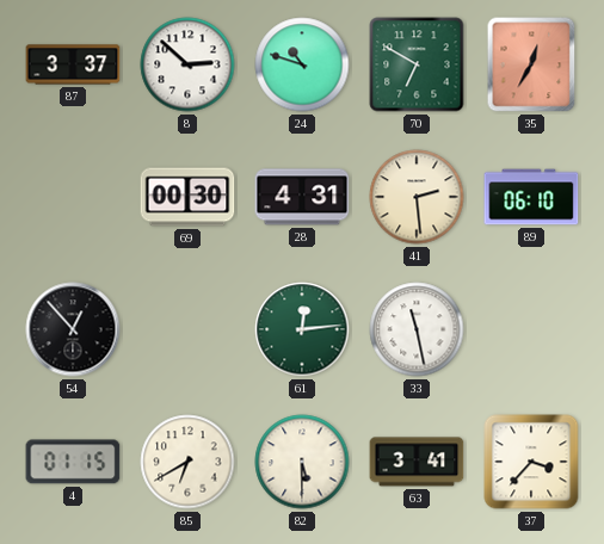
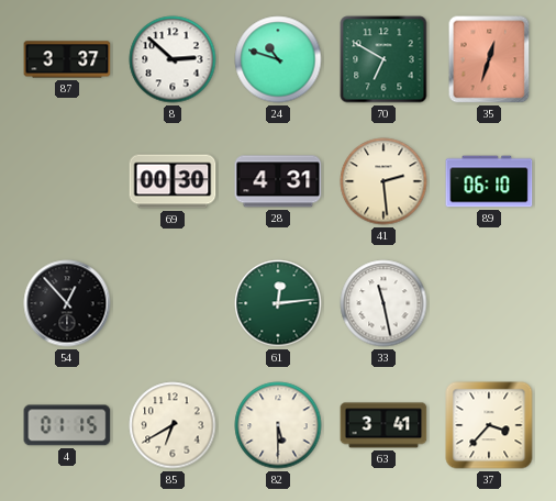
35: 12:35 -> 12:33 (489, 59)
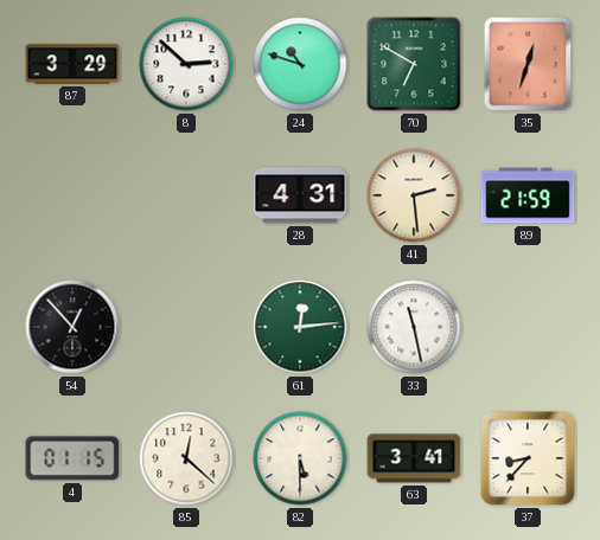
87: 3:37 -> 3:29 (72, 64)
69: 00:30 -> none (173, 181)
89: 06:10 -> 21:59 (528, 195)
85: 6:40 -> 12:22 (186, 458)
37: 3:37 -> 8:37 (528, 458)
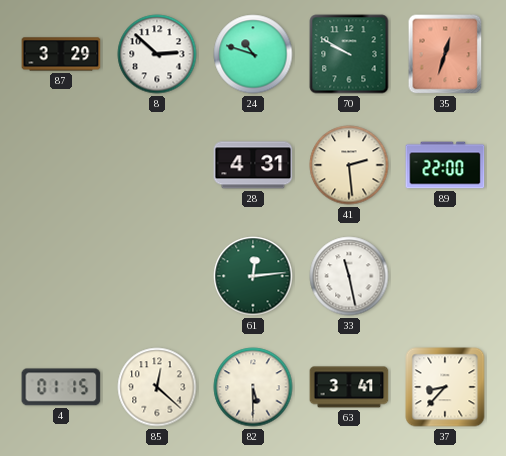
70: 6:50 -> 9:50 (349, 54)
89: 21:59 -> 22:00 (445, 165)
54: 12:53 -> none (72, 327)
